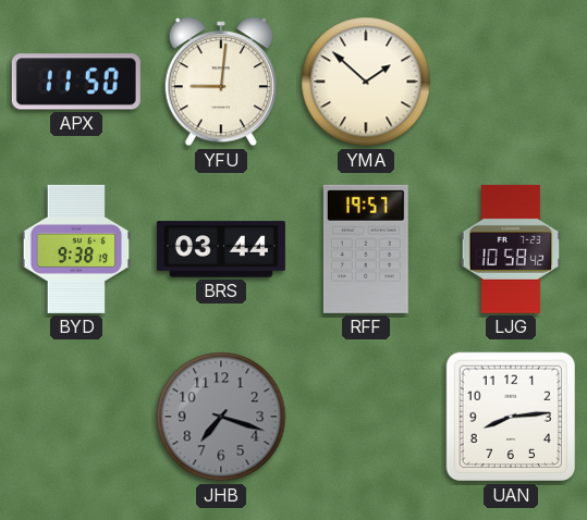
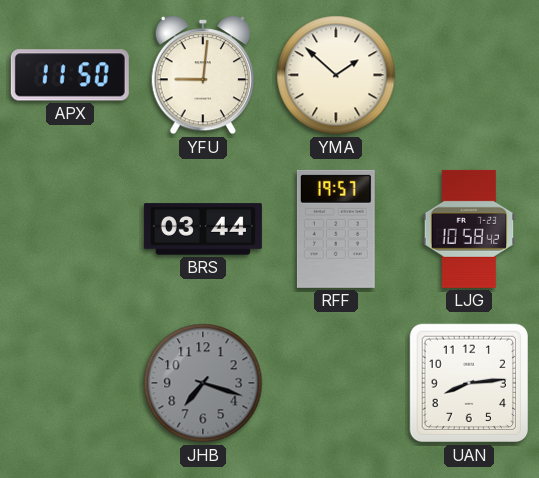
BYD: 9:38 -> none (76, 249)
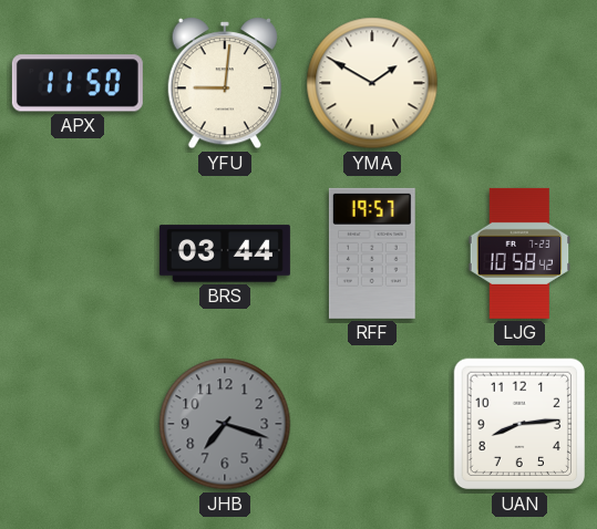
YMA: 1:52 -> 1:50 (372, 83)
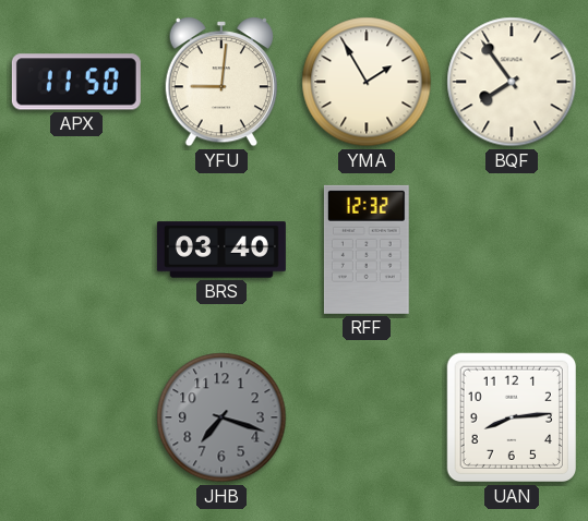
YMA: 1:50 -> 1:55 (367, 82)
BQF: none -> 7:54 (512, 82)
BRS: 03:44 -> 03:40 (221, 250)
RFF: 19:57 -> 12:32 (367, 250)
LJG: 10:58 -> none (519, 253)
